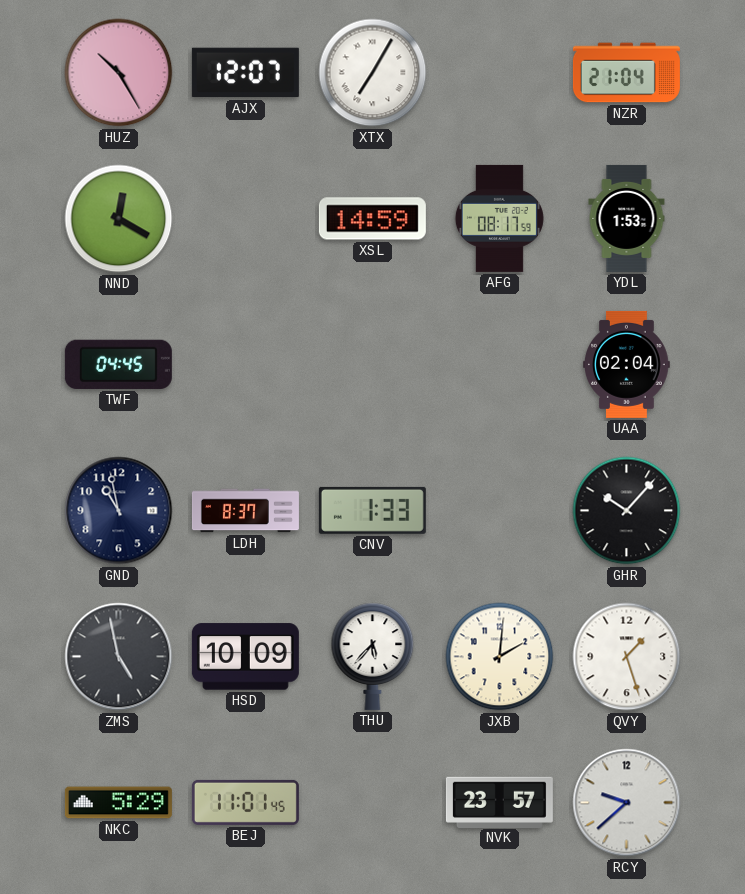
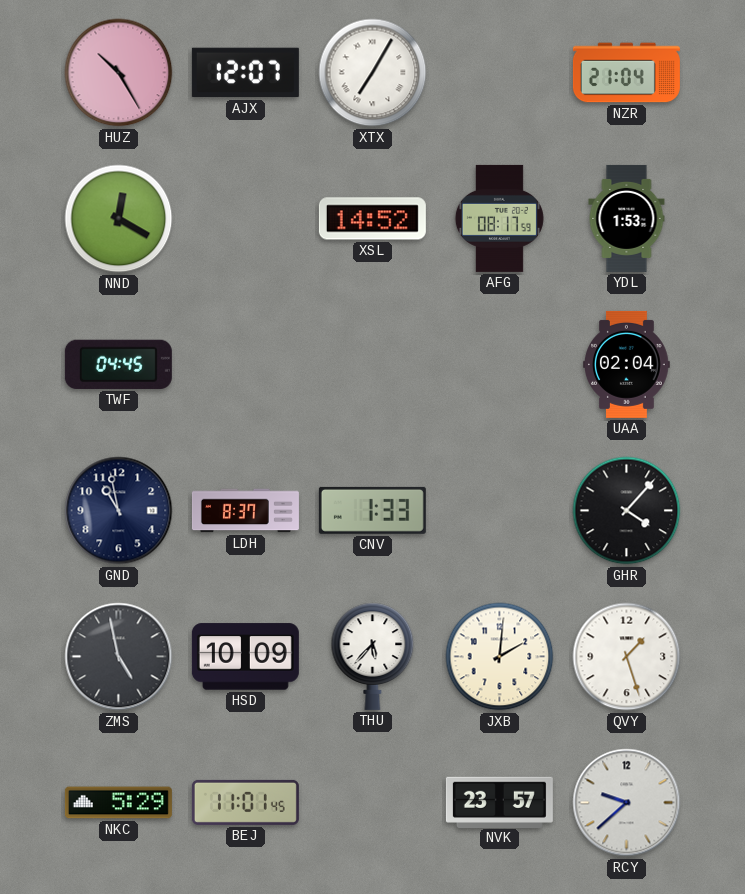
XSL: 14:59 -> 14:52 (372, 219)
GHR: 10:07 -> 4:07 (627, 511)
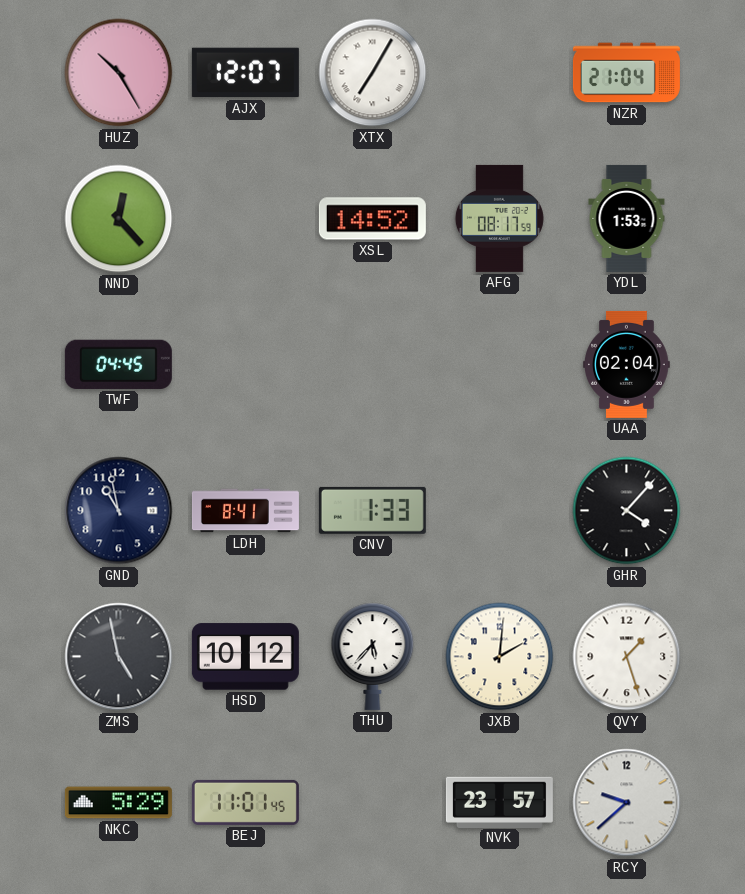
NND: 12:20 -> 12:23 (119, 219)
LDH: 8:37 -> 8:41 (245, 511)
HSD: 10:09 -> 10:12 (245, 657)
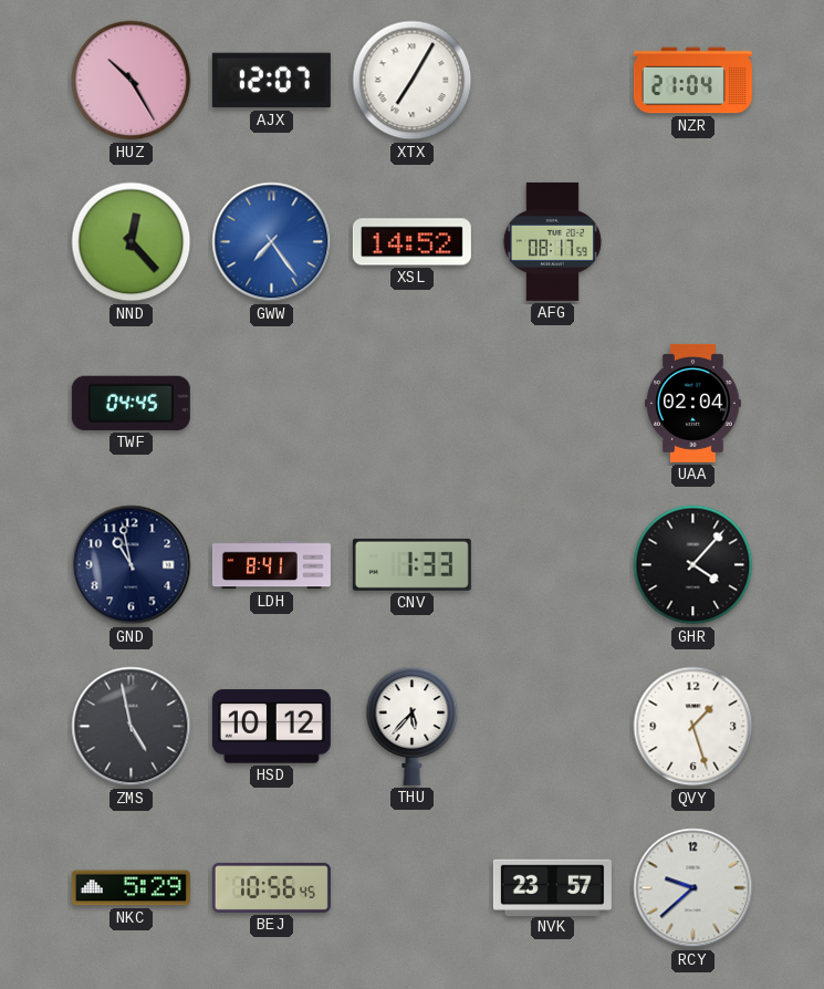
GWW: none -> 7:24 (272, 242)
YDL: 1:53 -> none (627, 218)
JXB: 2:01 -> none (500, 657)
BEJ: 11:01 -> 10:56 (271, 887)
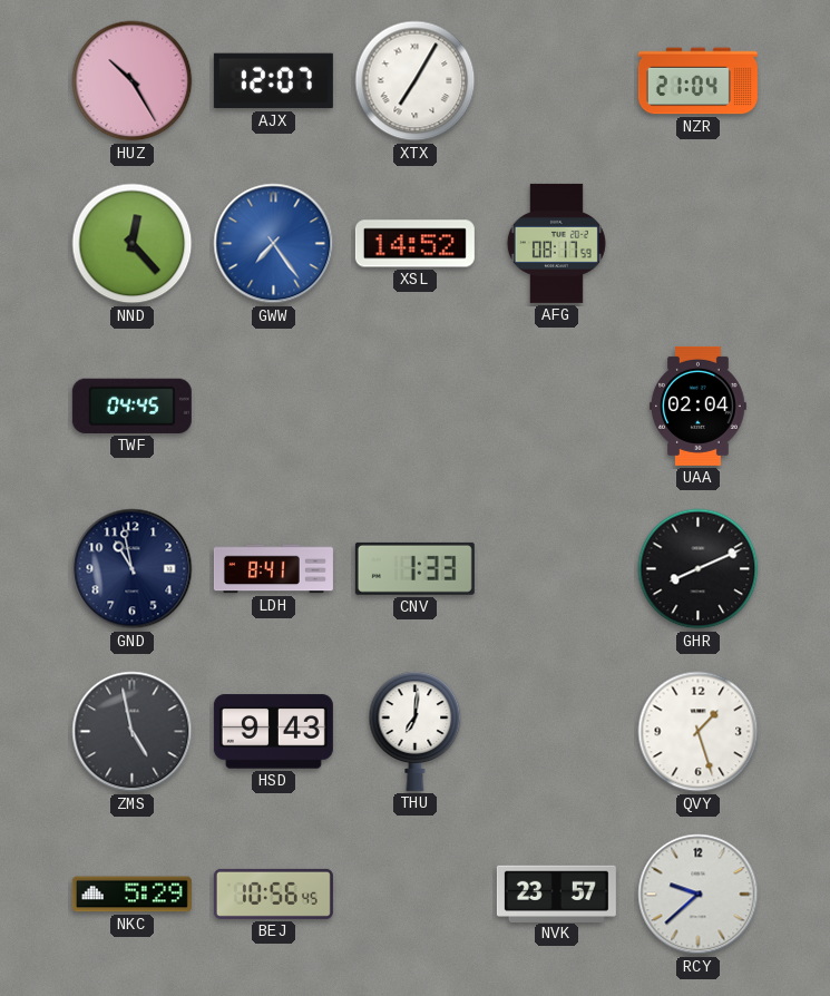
GHR: 4:07 -> 8:11 (699, 569)
HSD: 10:12 -> 9:43 (273, 732)
THU: 5:37 -> 7:01 (416, 731)
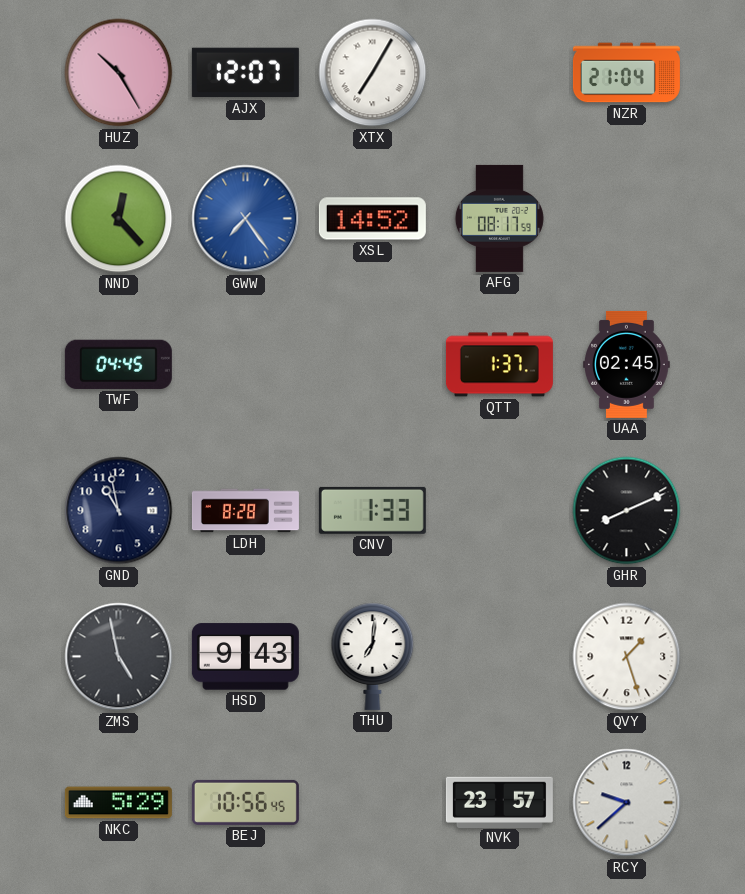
QTT: none -> 1:37 (499, 365)
UAA: 02:04 -> 02:45 (627, 364)
LDH: 8:41 -> 8:28 (245, 511)
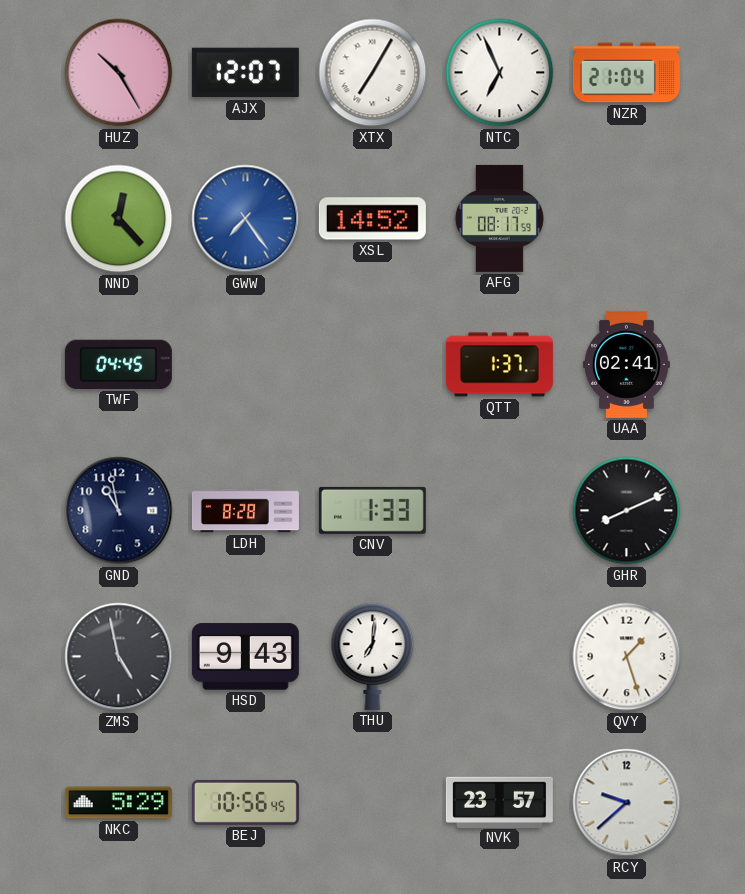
NTC: none -> 6:56 (500, 73)
UAA: 02:45 -> 02:41 (627, 364)
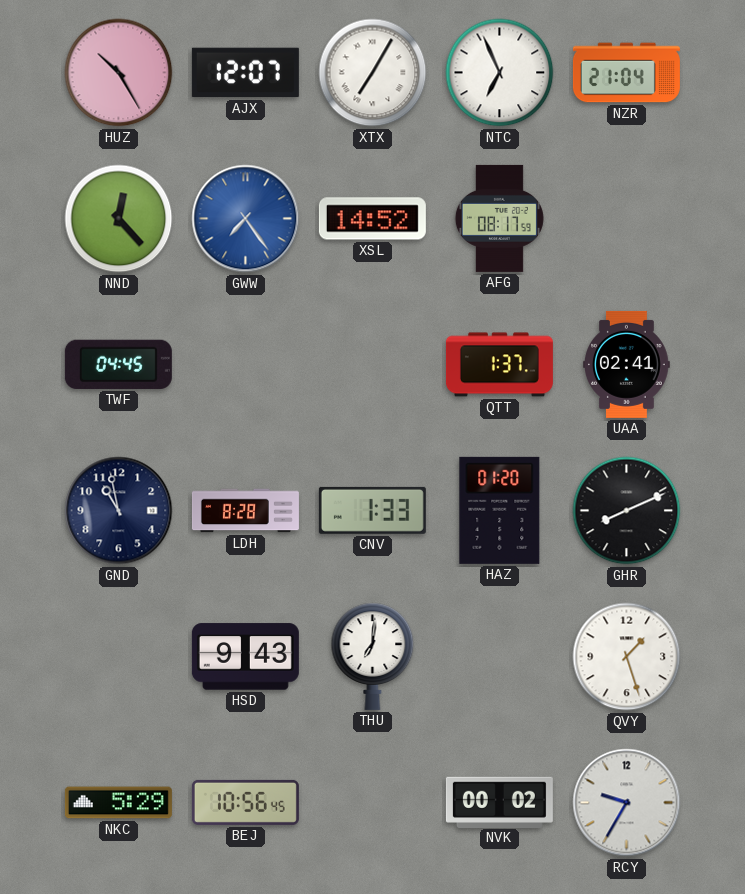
HAZ: none -> 01:20 (500, 510)
ZMS: 4:58 -> none (119, 657)
NVK: 23:57 -> 00:02 (499, 802)
RCY: 9:38 -> 9:35 (627, 803)
